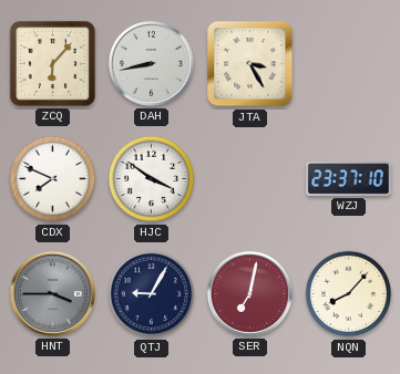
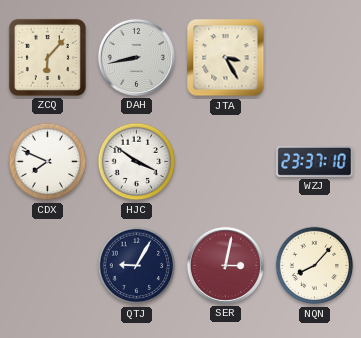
HNT: 3:45 -> none (52, 293)
SER: 7:02 -> 3:02 (225, 265)
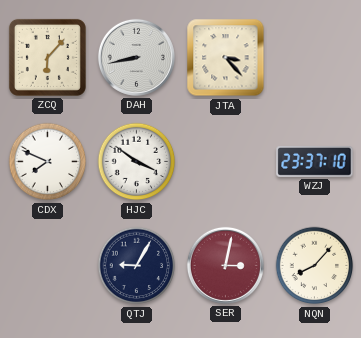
JTA: 3:25 -> 3:23 (226, 58)
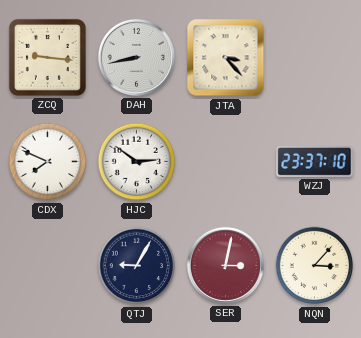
ZCQ: 6:07 -> 9:16 (47, 57)
HJC: 3:51 -> 2:51 (137, 162)
NQN: 8:07 -> 3:07 (315, 266)
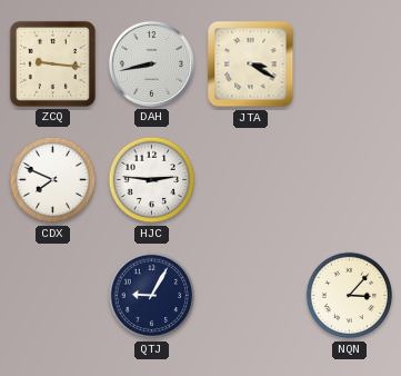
JTA: 3:23 -> 3:20 (251, 65)
HJC: 2:51 -> 2:46 (152, 180)
WZJ: 23:37 -> none (315, 161)
SER: 3:02 -> none (225, 265)
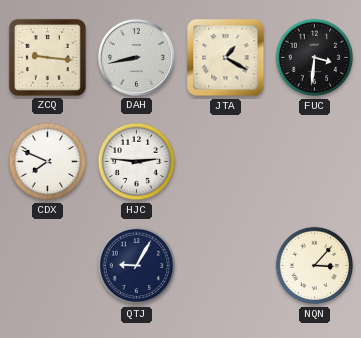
JTA: 3:20 -> 1:20 (226, 58)
FUC: none -> 3:31 (315, 58)
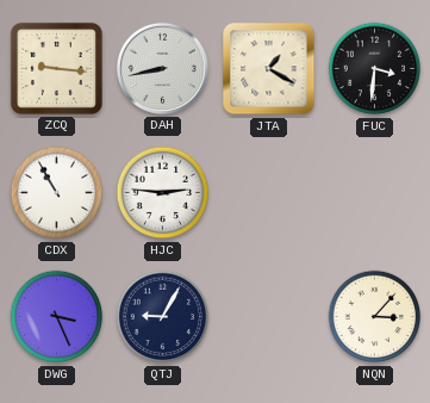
CDX: 7:49 -> 10:55 (57, 193)
DWG: none -> 3:26 (57, 317)
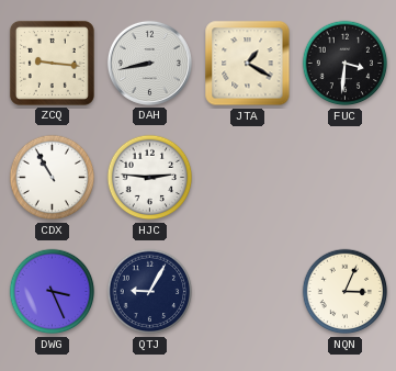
NQN: 3:07 -> 3:04 (346, 292)
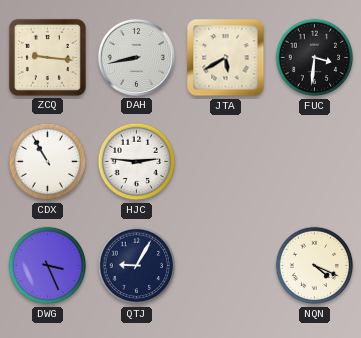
JTA: 1:20 -> 5:40 (226, 58)
NQN: 3:04 -> 4:19 (315, 266)
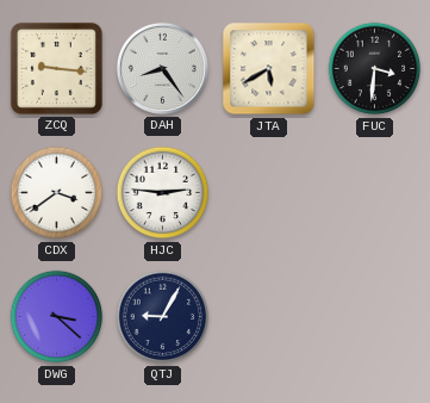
DAH: 8:43 -> 8:24 (162, 68)
CDX: 10:55 -> 3:39 (57, 193)
DWG: 3:26 -> 3:22 (57, 317)
NQN: 4:19 -> none (315, 266)
